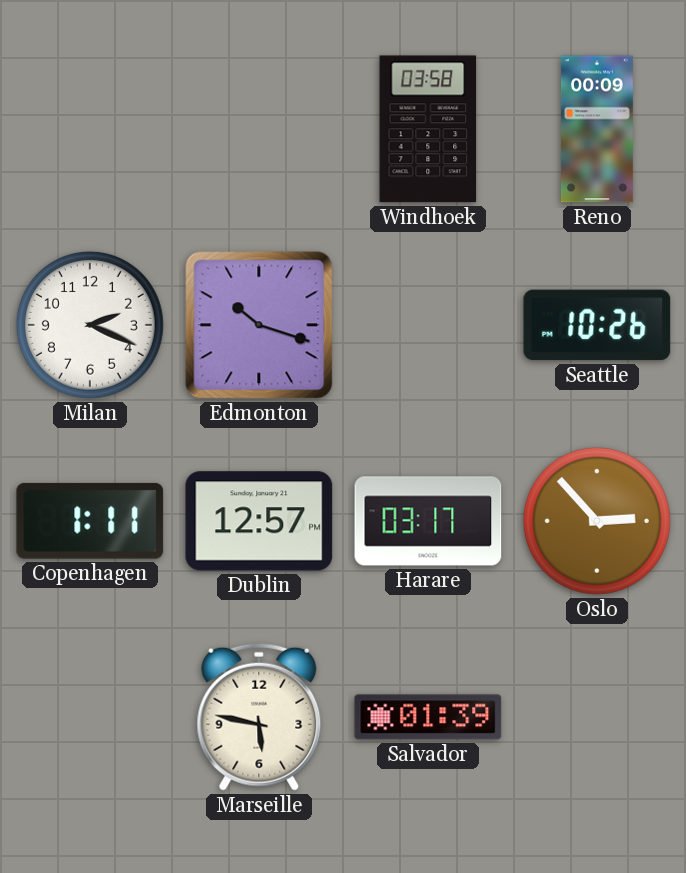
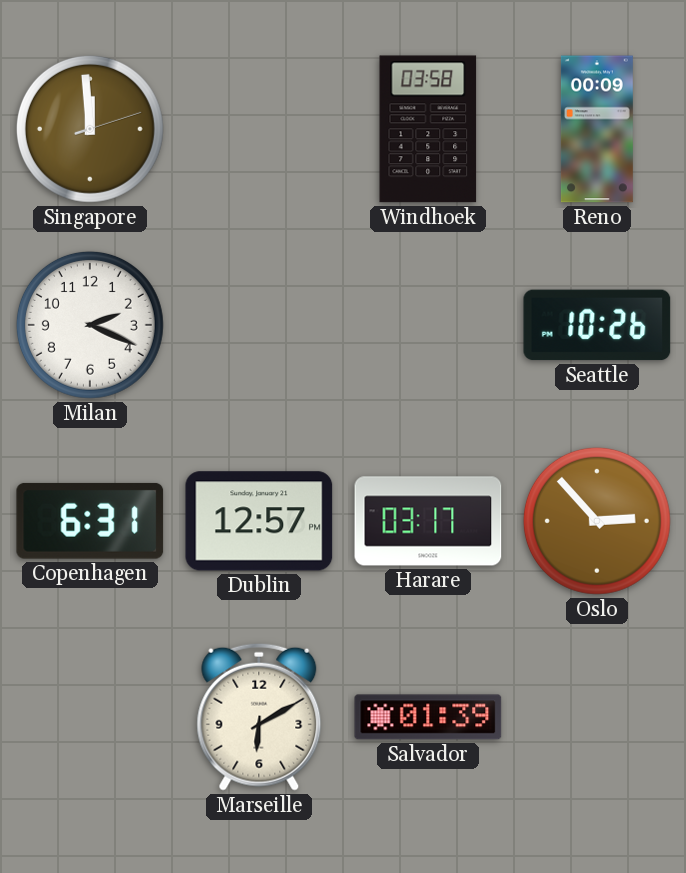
Singapore: none -> 11:59 (90, 129)
Edmonton: 10:18 -> none (259, 325)
Copenhagen: 1:11 -> 6:31 (90, 521)
Marseille: 5:47 -> 6:10 (259, 717)
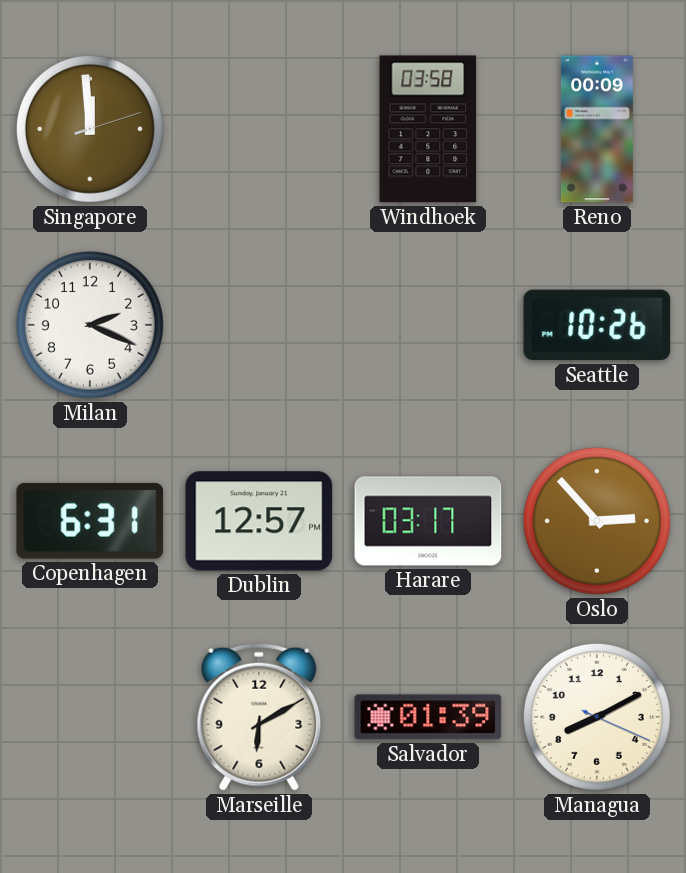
Managua: none -> 8:10 (597, 717)
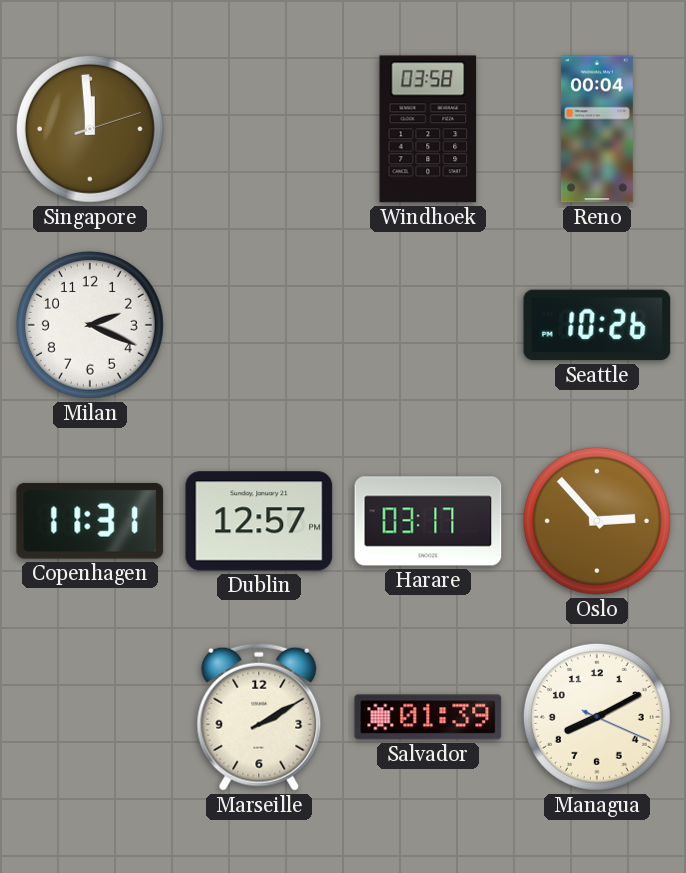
Reno: 00:09 -> 00:04 (597, 129)
Copenhagen: 6:31 -> 11:31 (90, 521)
Marseille: 6:10 -> 2:10 (259, 717)
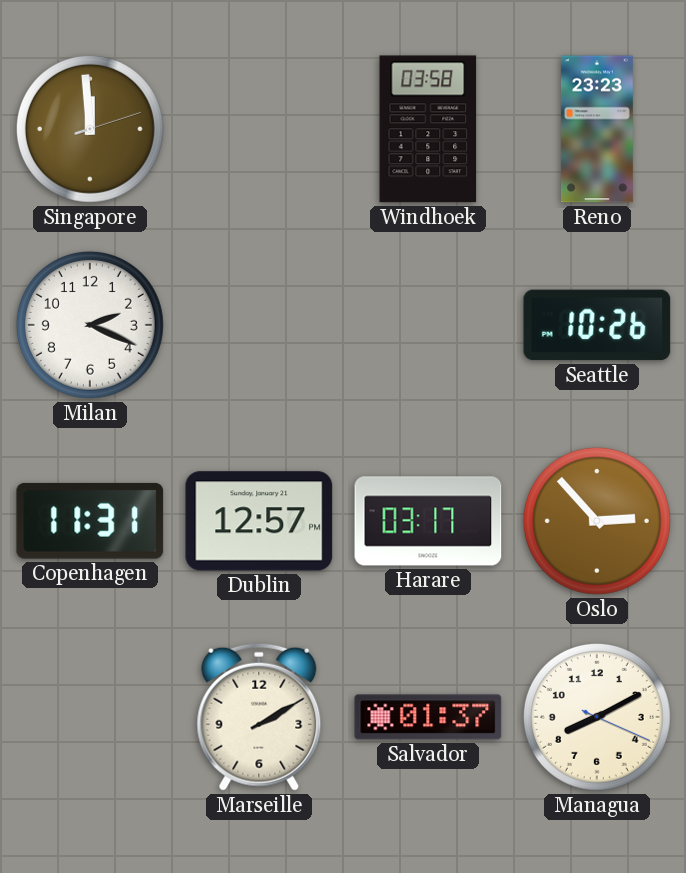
Reno: 00:04 -> 23:23 (597, 129)
Salvador: 01:39 -> 01:37 (428, 717)
